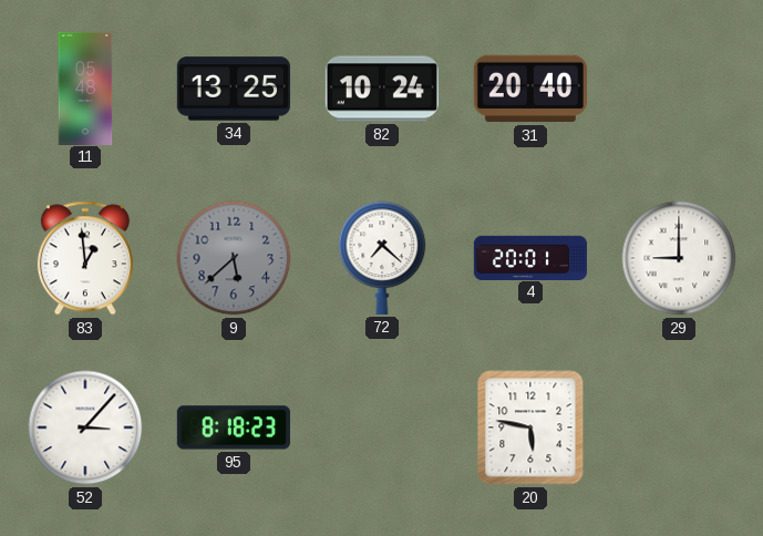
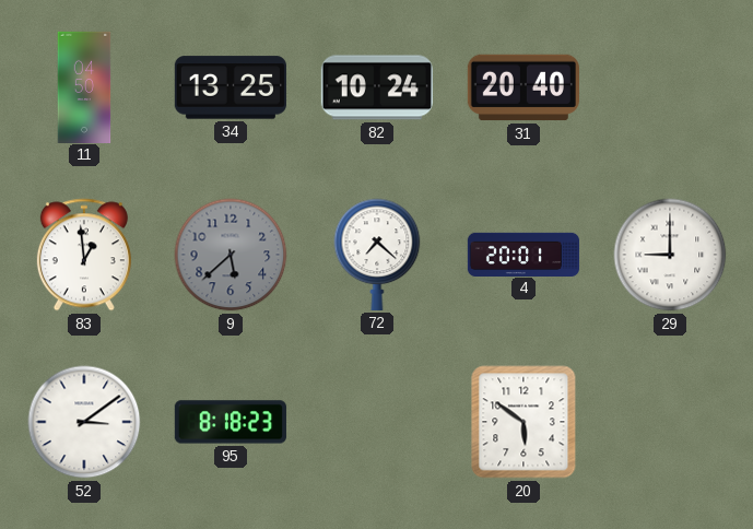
11: 05:48 -> 04:50 (84, 86)
52: 3:07 -> 3:09 (84, 422)
20: 5:47 -> 5:51 (523, 422)
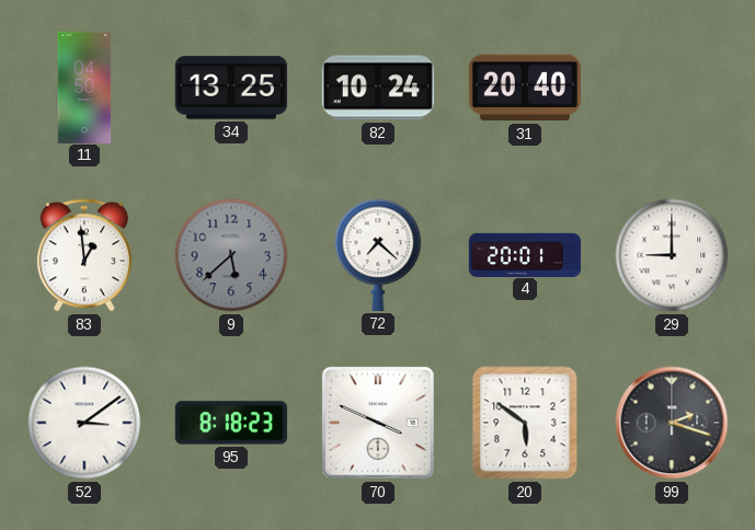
70: none -> 3:49 (378, 423)
99: none -> 2:18 (672, 423)
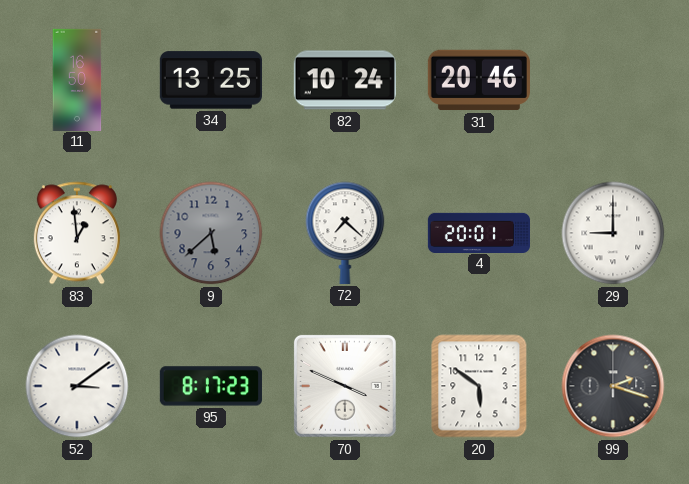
11: 04:50 -> 16:50 (77, 79)
31: 20:40 -> 20:46 (479, 80)
95: 8:18 -> 8:17 (211, 386)
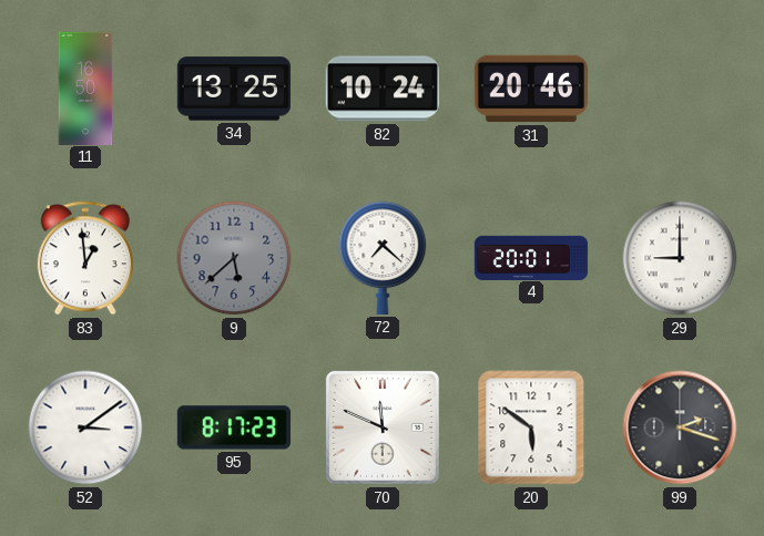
70: 3:49 -> 11:49 (383, 427)
